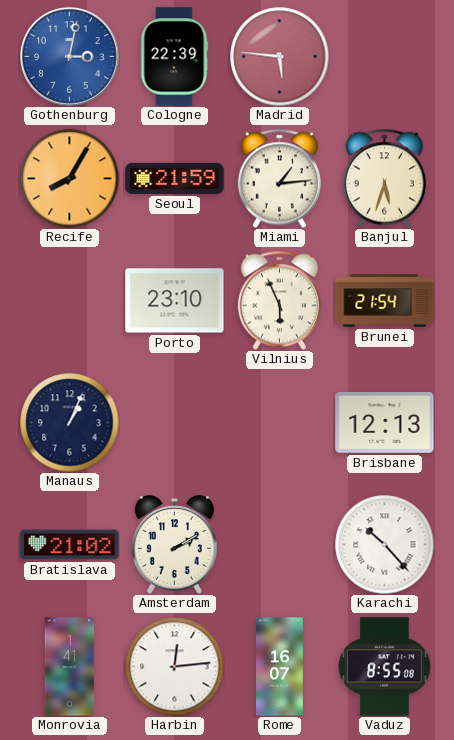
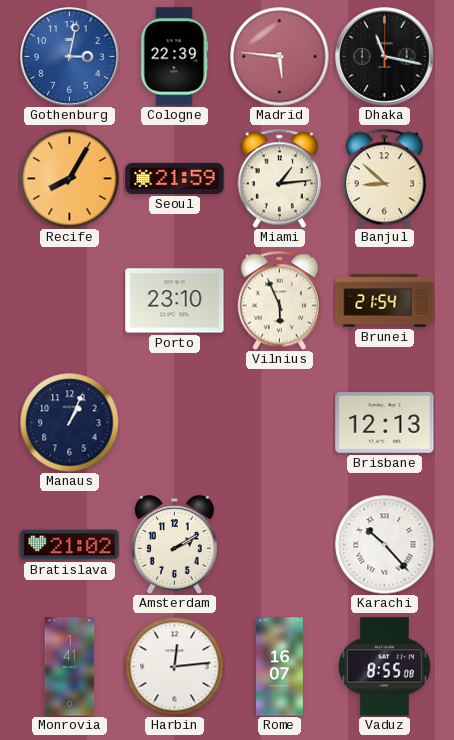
Dhaka: none -> 11:17 (385, 57)
Banjul: 5:33 -> 8:52 (384, 178)
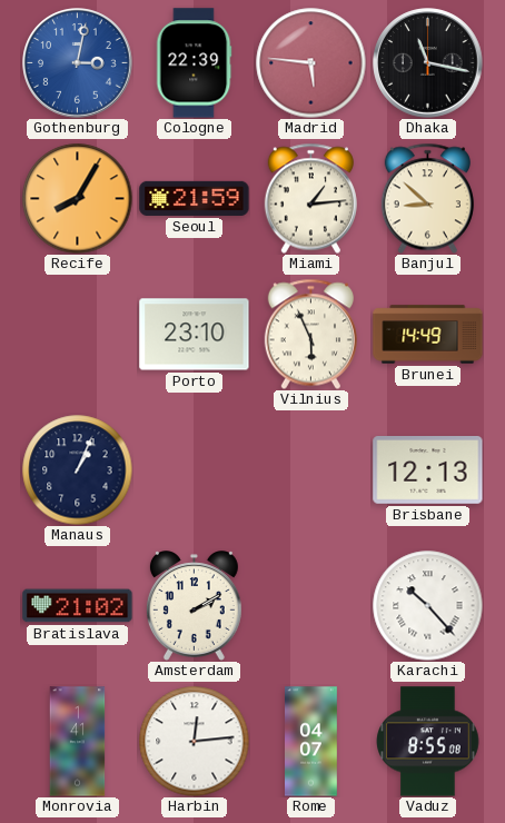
Brunei: 21:54 -> 14:49 (428, 335)
Rome: 16:07 -> 04:07 (311, 742)
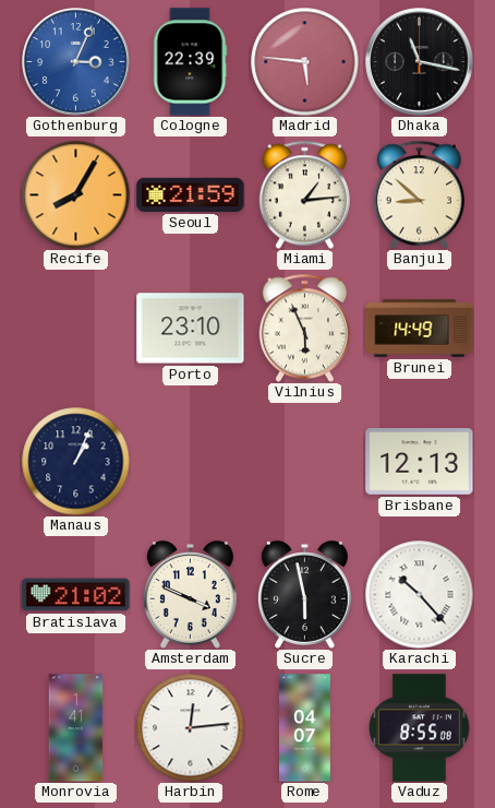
Gothenburg: 3:02 -> 3:04 (76, 62)
Amsterdam: 2:10 -> 3:49 (190, 595)
Sucre: none -> 5:58 (304, 595)
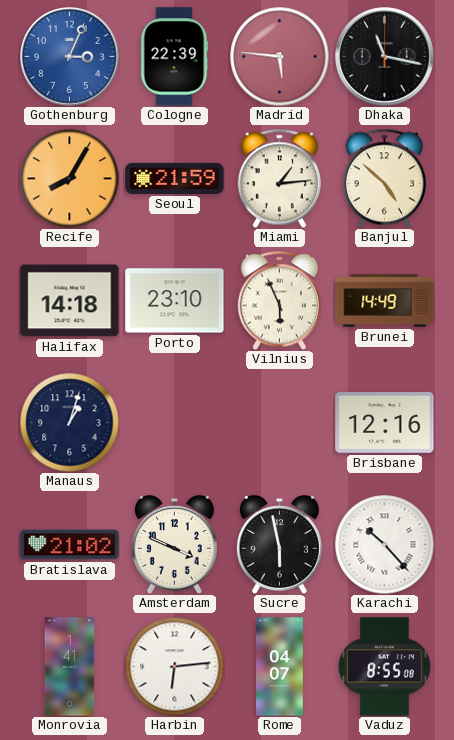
Banjul: 8:52 -> 4:52 (384, 178)
Halifax: none -> 14:18 (70, 301)
Manaus: 1:04 -> 1:03 (70, 423)
Brisbane: 12:13 -> 12:16 (385, 423)
Harbin: 12:14 -> 6:14 (175, 667)
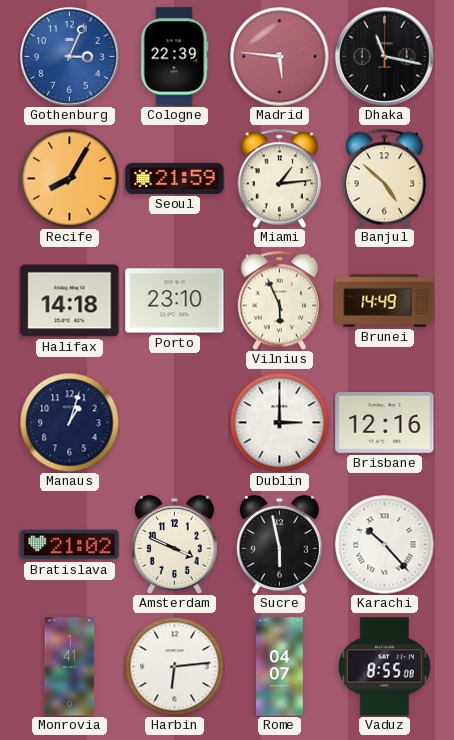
Dublin: none -> 3:00 (280, 423)
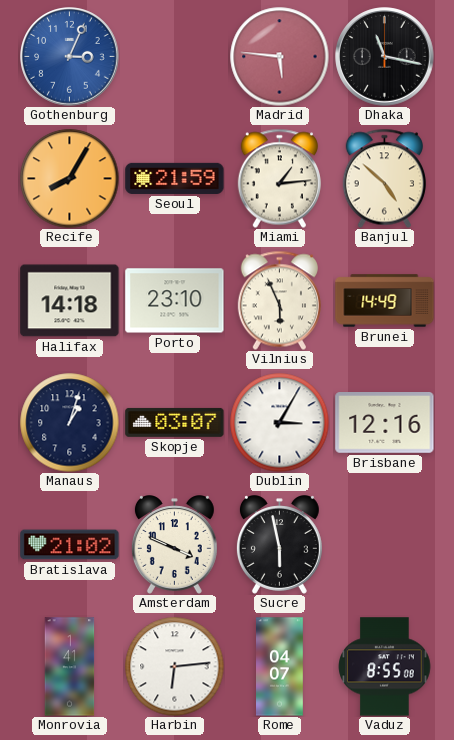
Cologne: 22:39 -> none (174, 57)
Skopje: none -> 03:07 (175, 422)
Dublin: 3:00 -> 3:05 (280, 423)
Karachi: 10:23 -> none (385, 545)
